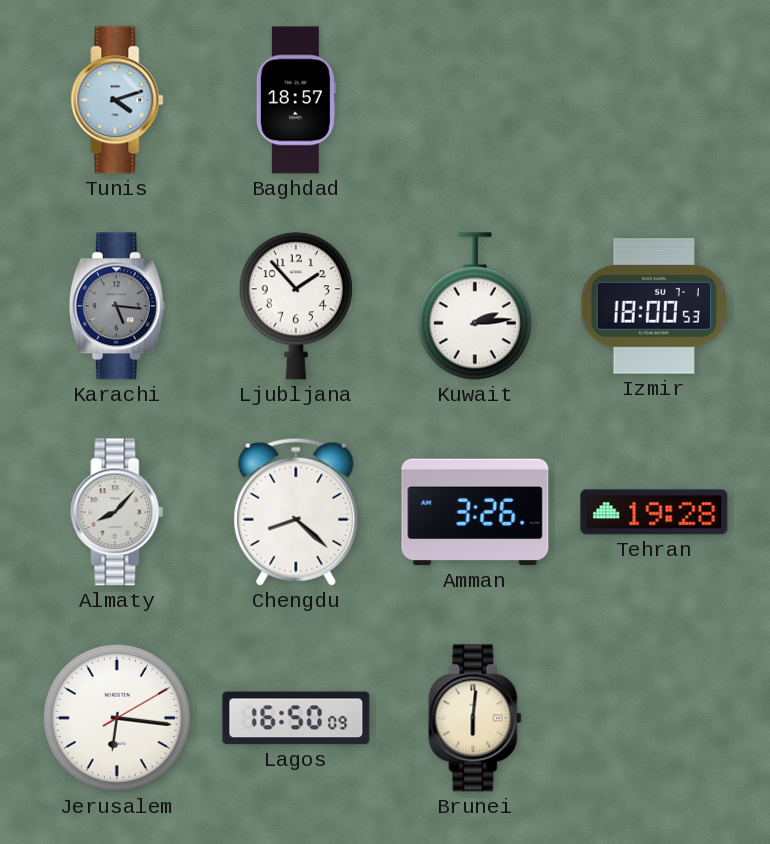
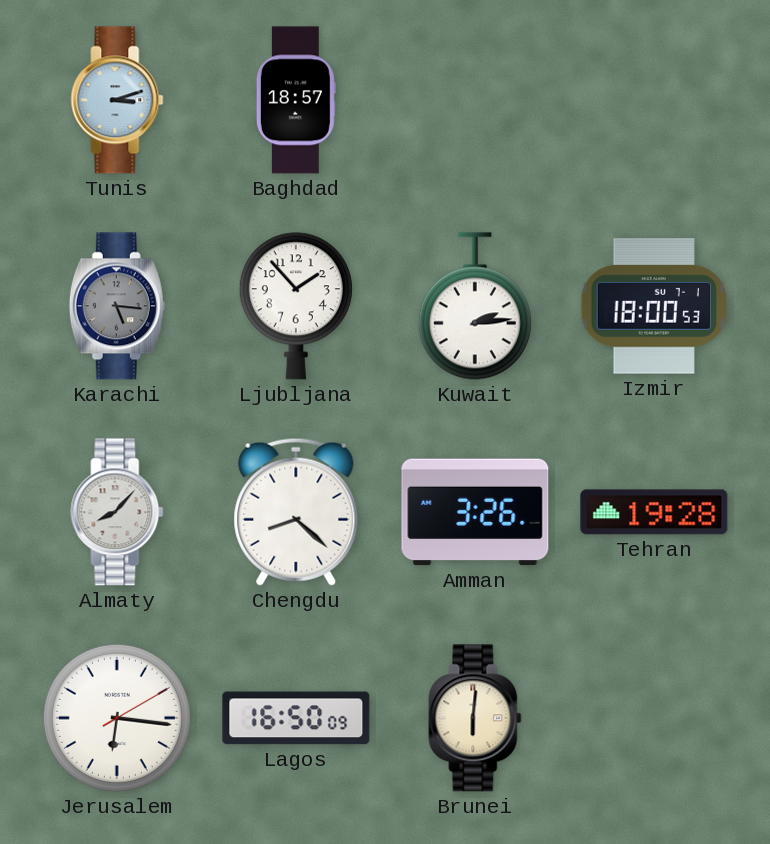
Tunis: 4:12 -> 3:12 (117, 100)
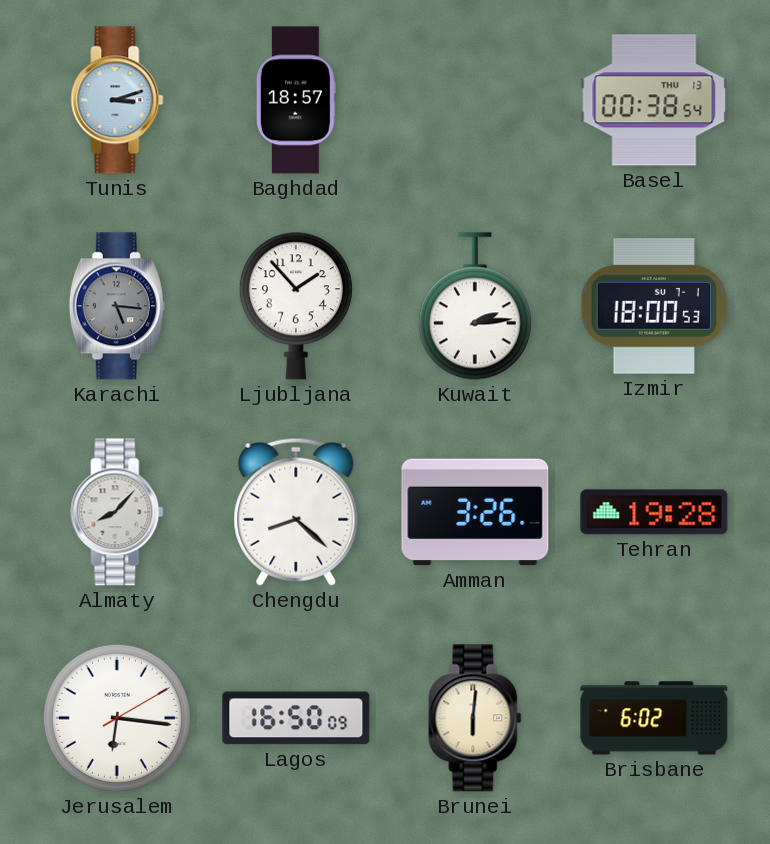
Basel: none -> 00:38 (654, 100)
Brisbane: none -> 6:02 (654, 718)
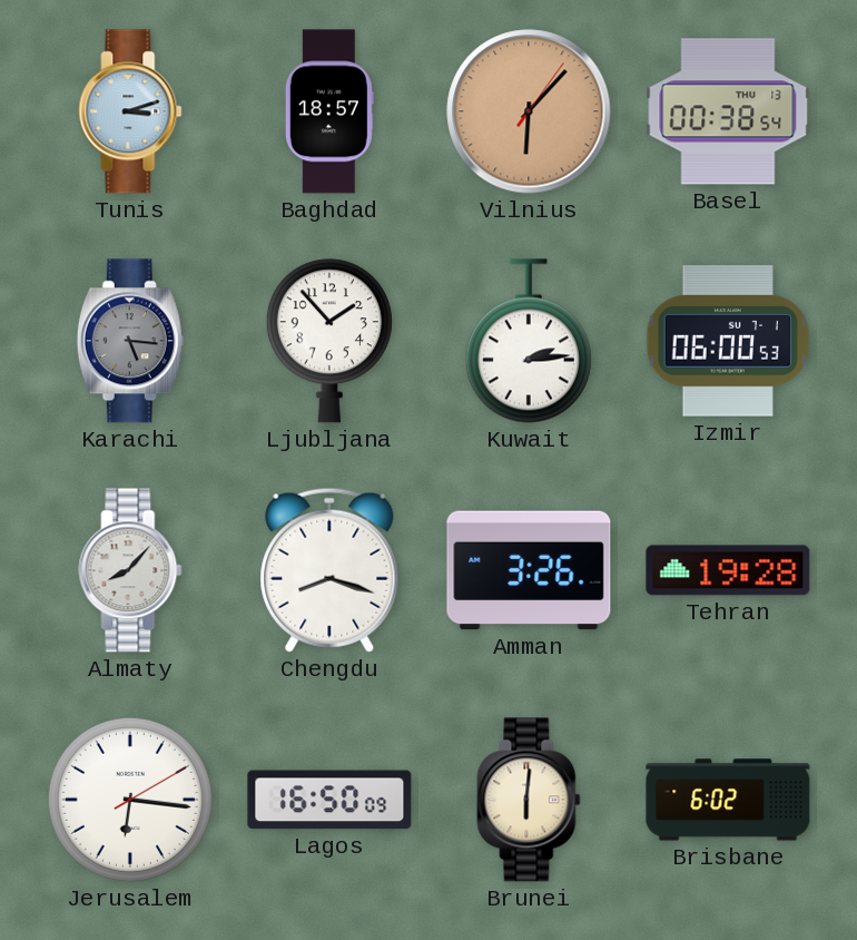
Vilnius: none -> 6:07 (529, 111)
Izmir: 18:00 -> 06:00 (728, 341)
Chengdu: 8:22 -> 8:18 (329, 570)
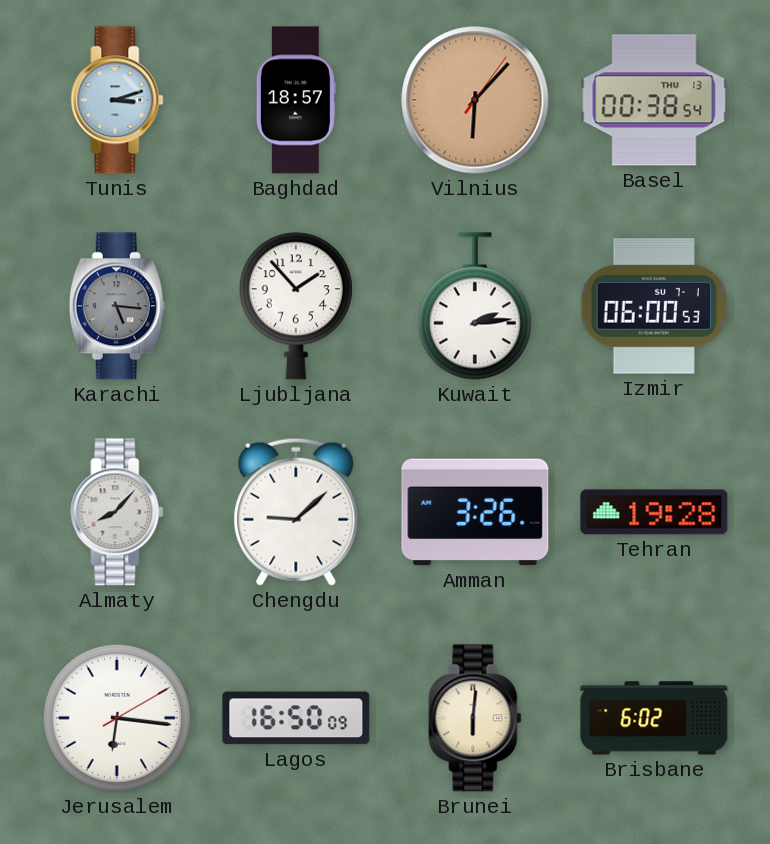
Chengdu: 8:18 -> 9:08 (296, 512)
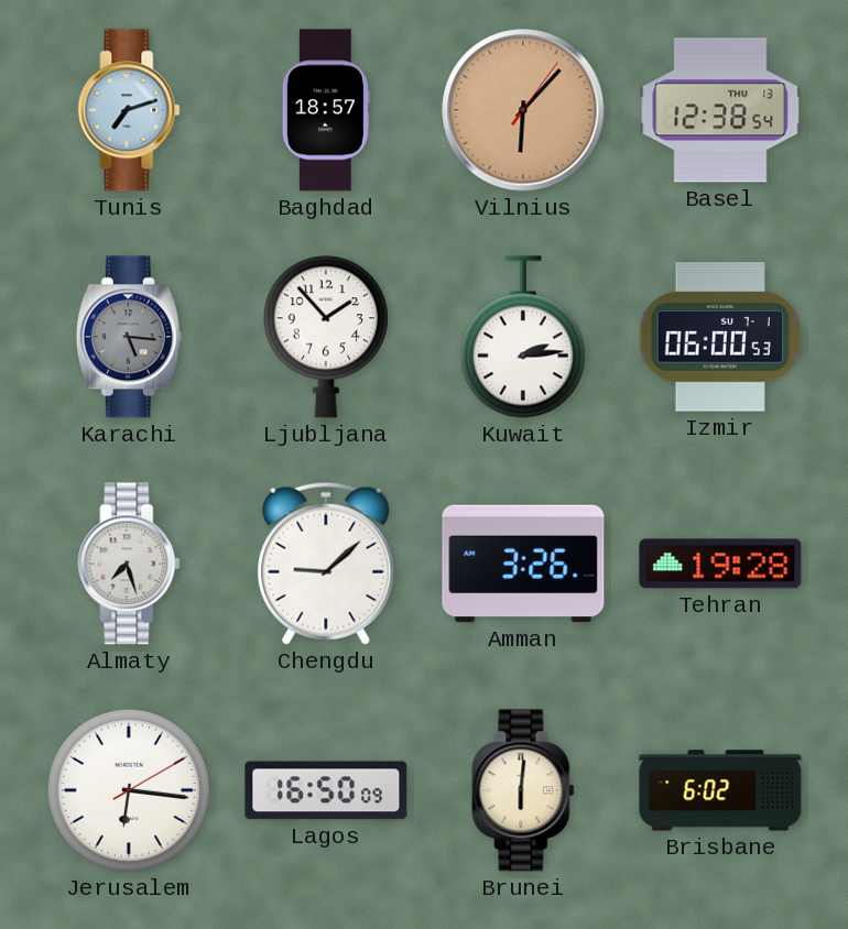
Tunis: 3:12 -> 7:12 (129, 110)
Basel: 00:38 -> 12:38 (720, 110)
Almaty: 8:07 -> 7:27 (129, 564)
